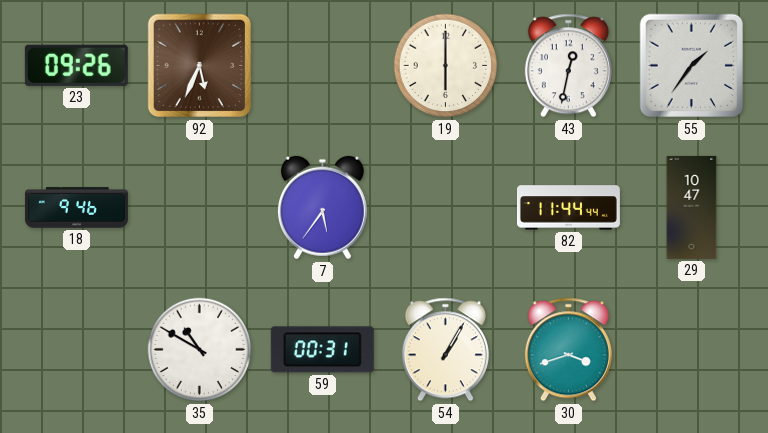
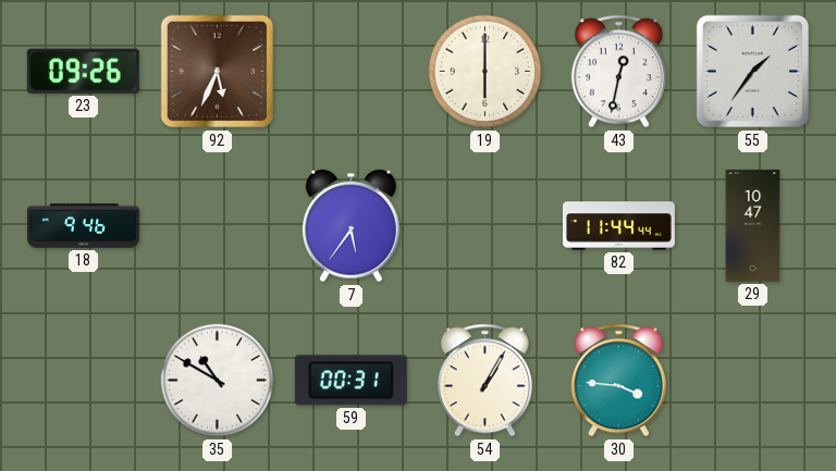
30: 3:42 -> 3:46 (618, 381)
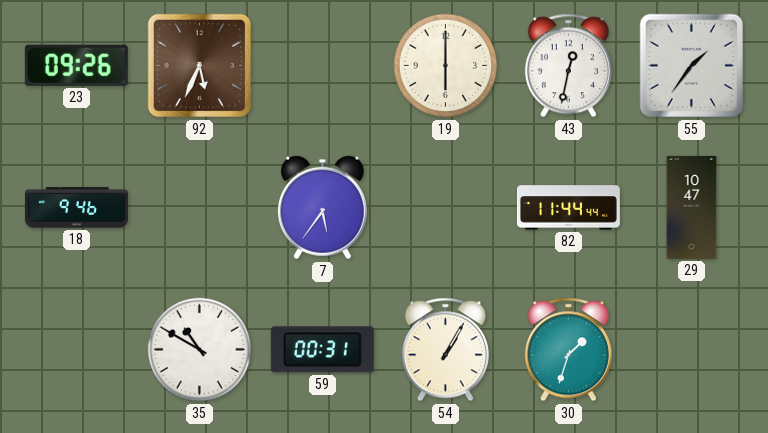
30: 3:46 -> 1:33 (568, 350)
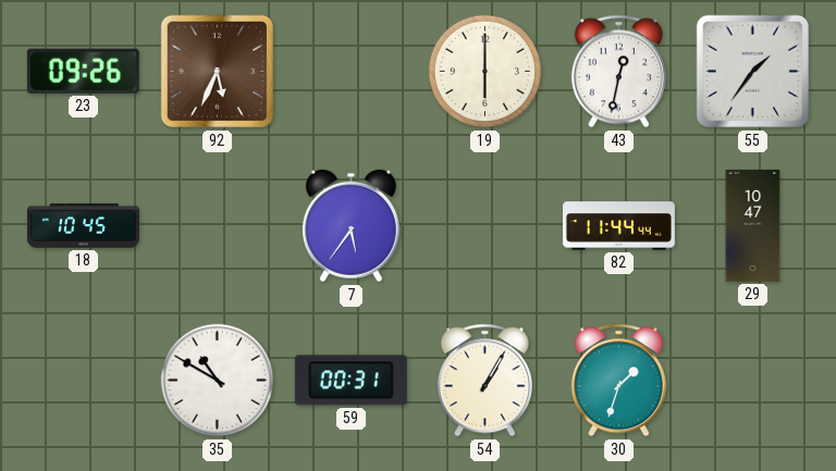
18: 9:46 -> 10:45 (83, 226)
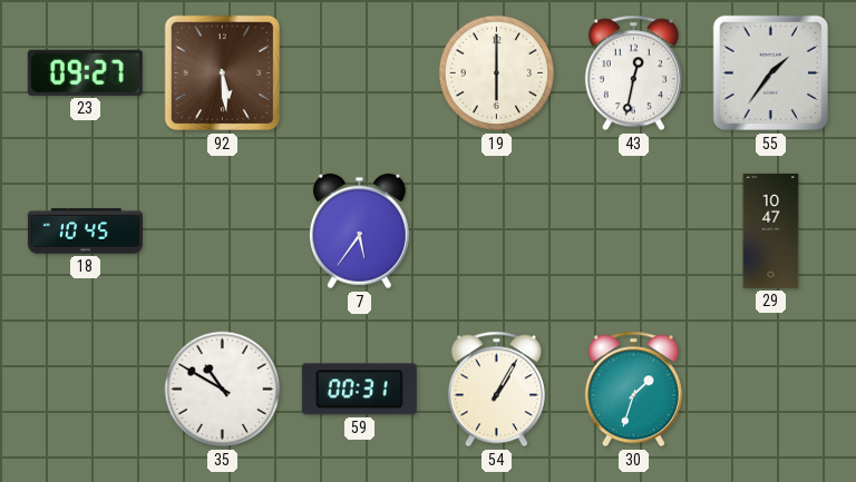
23: 09:26 -> 09:27 (85, 72)
92: 5:34 -> 5:29 (223, 73)
82: 11:44 -> none (618, 226)
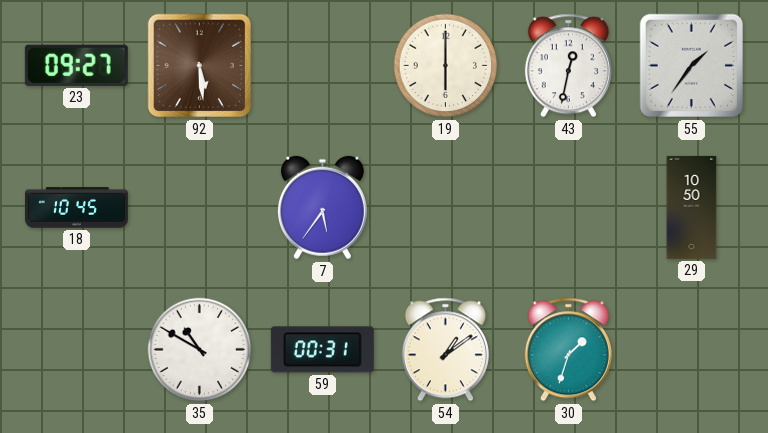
29: 10:47 -> 10:50 (692, 207)
54: 1:05 -> 1:09 (445, 350)
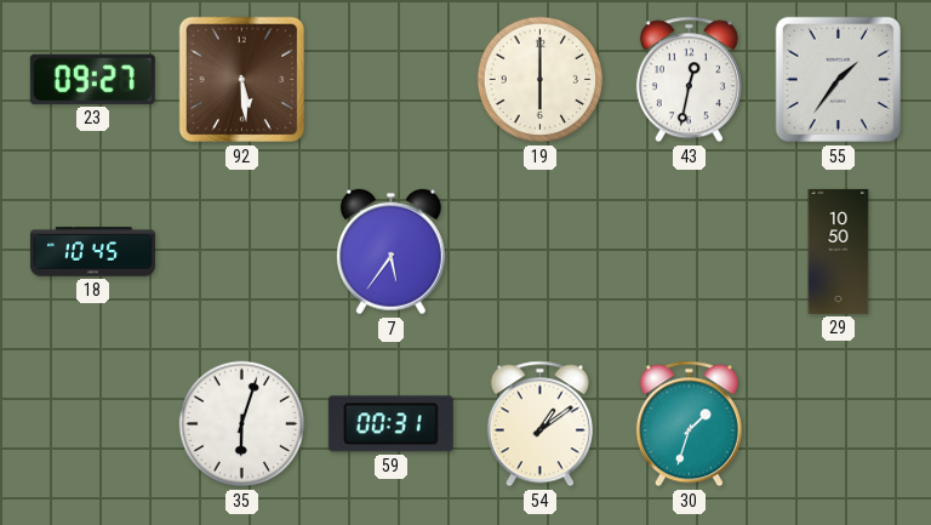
35: 10:50 -> 6:03 (242, 424)
